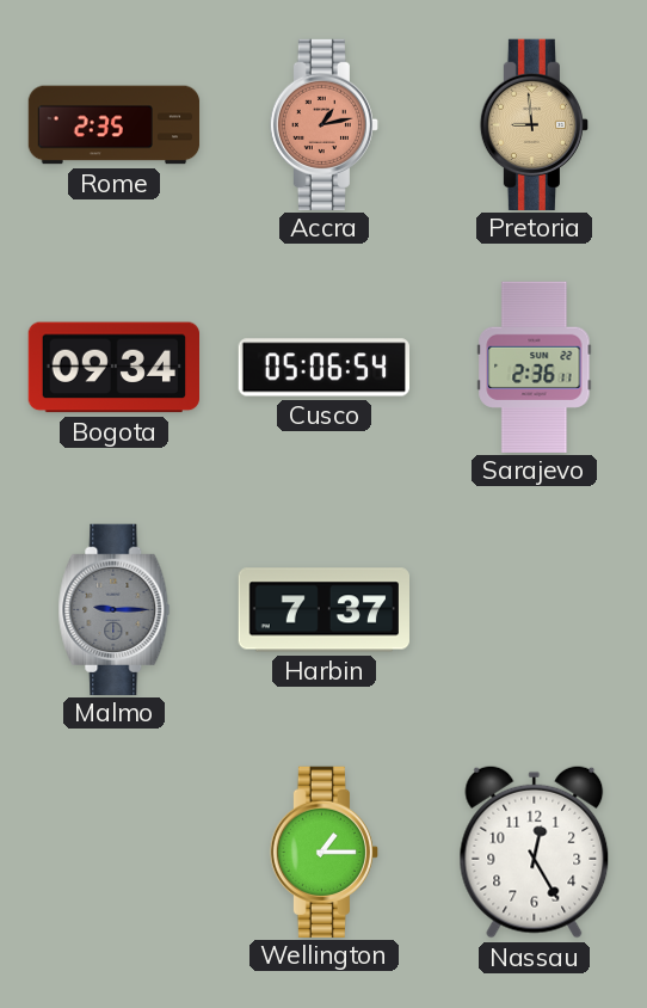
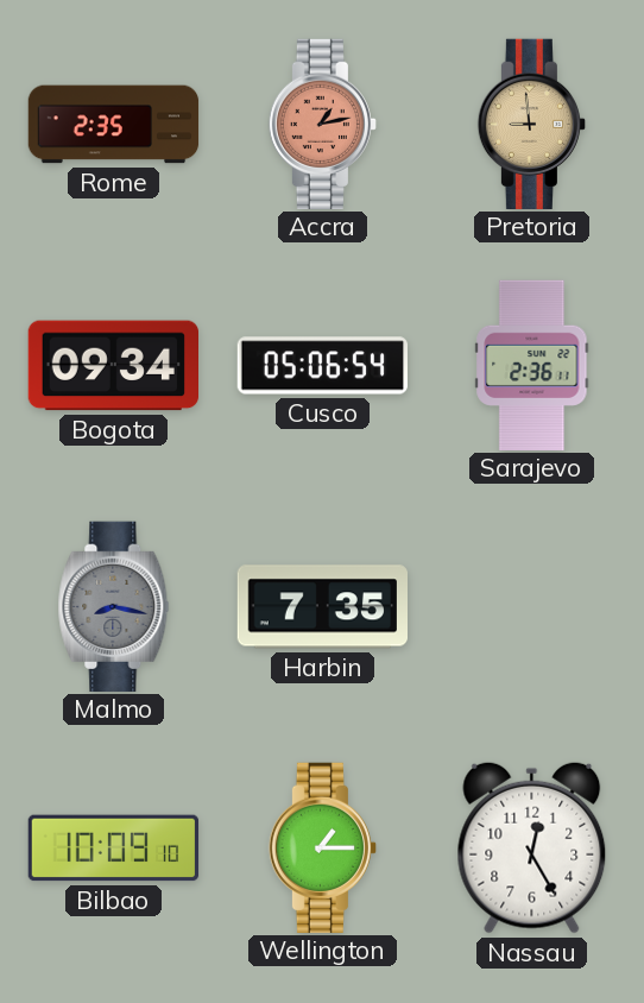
Malmo: 9:15 -> 8:17 (114, 606)
Harbin: 7:37 -> 7:35 (322, 607)
Bilbao: none -> 10:09 (114, 849)
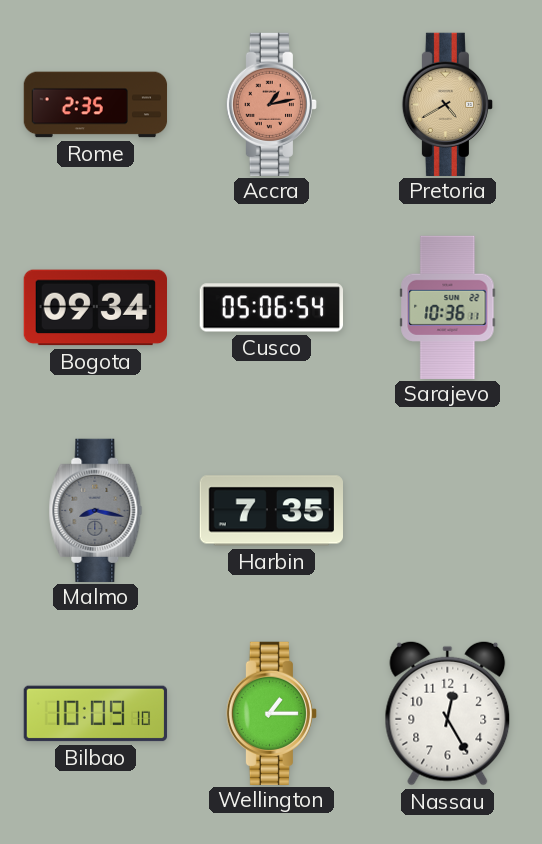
Pretoria: 8:59 -> 4:40 (447, 104)
Sarajevo: 2:36 -> 10:36 (448, 307)
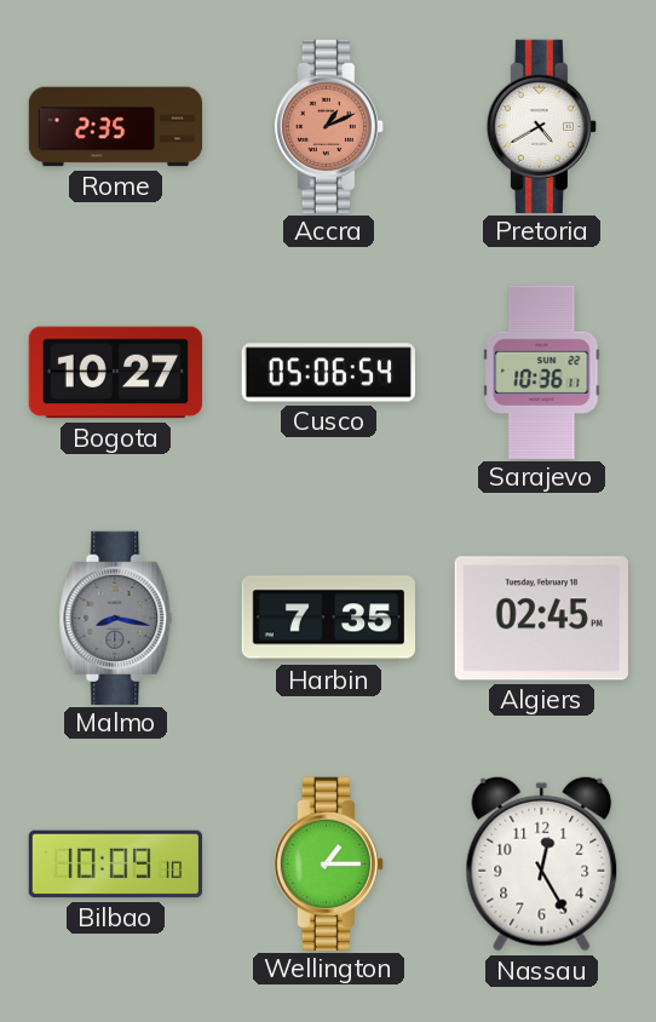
Accra: 1:13 -> 1:11 (328, 126)
Pretoria dial: champagne -> white (541, 126)
Bogota: 09:34 -> 10:27 (115, 373)
Algiers: none -> 02:45 (541, 619)
